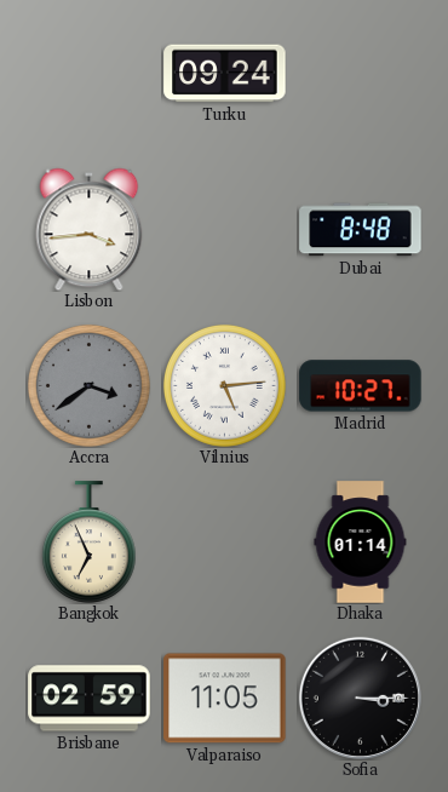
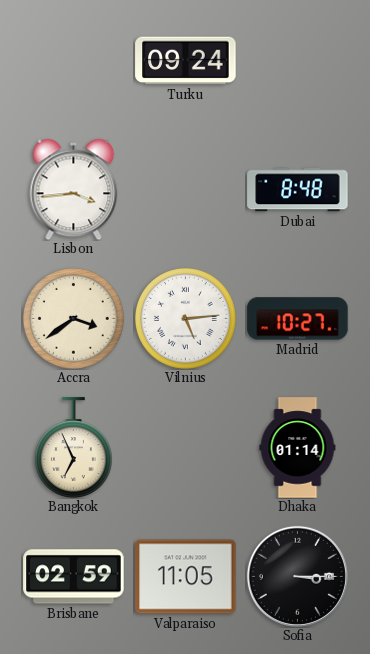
Accra dial: grey -> cream (73, 318)
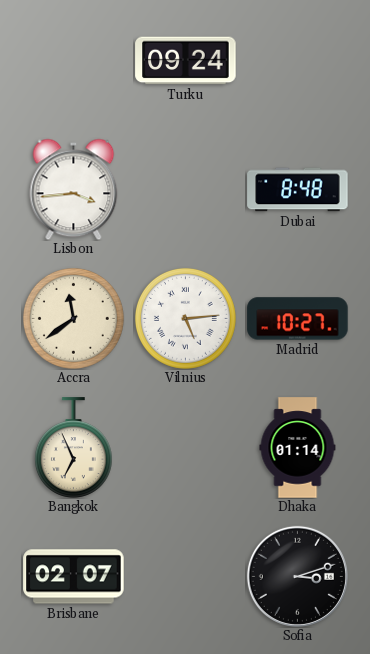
Accra: 3:39 -> 11:39 (73, 318)
Brisbane: 02:59 -> 02:07 (74, 577)
Valparaiso: 11:05 -> none (186, 577)
Sofia: 3:15 -> 3:12 (297, 576)
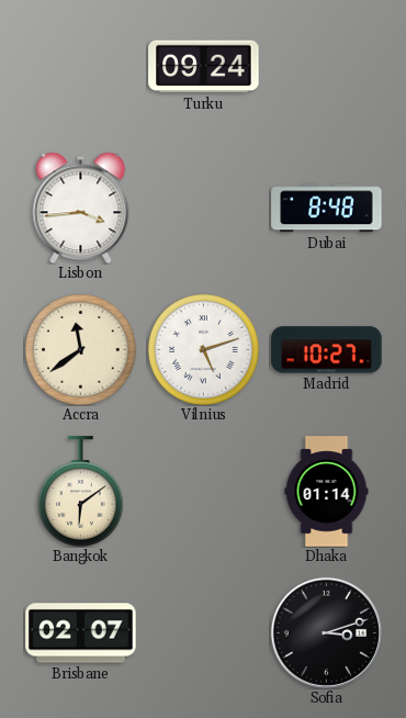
Vilnius: 5:14 -> 5:12 (203, 349)
Bangkok: 6:56 -> 6:09 (80, 492)
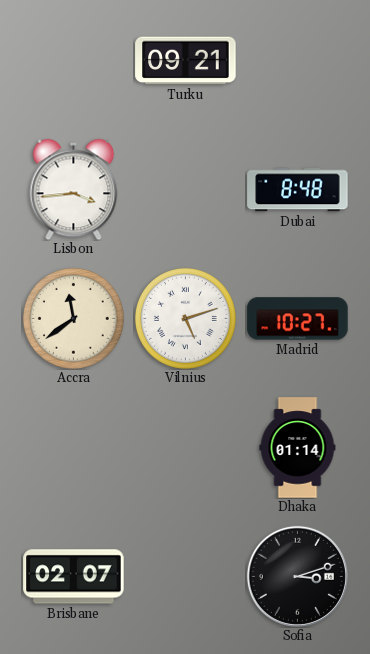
Turku: 09:24 -> 09:21 (186, 61)
Bangkok: 6:09 -> none (80, 492)
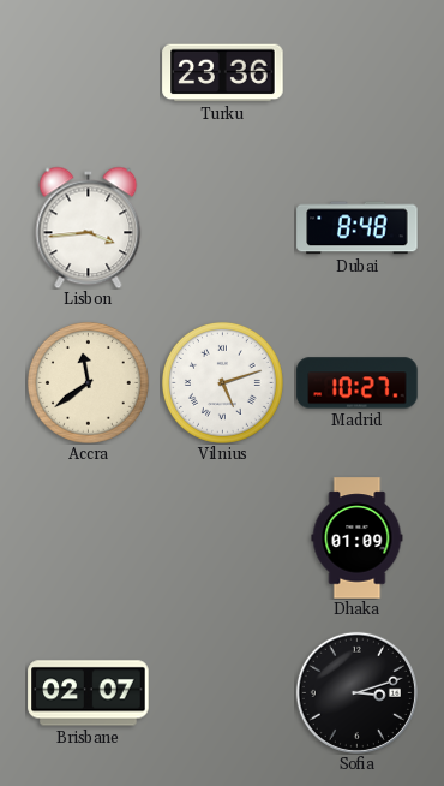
Turku: 09:21 -> 23:36 (223, 73)
Dhaka: 01:14 -> 01:09 (358, 538)
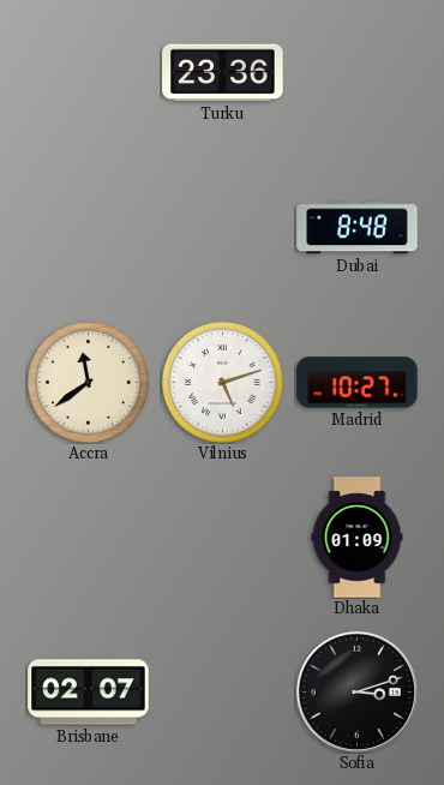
Lisbon: 3:44 -> none (89, 227)
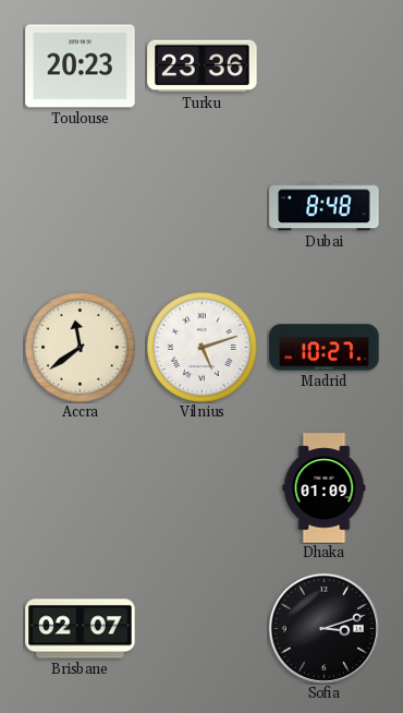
Toulouse: none -> 20:23 (81, 67)
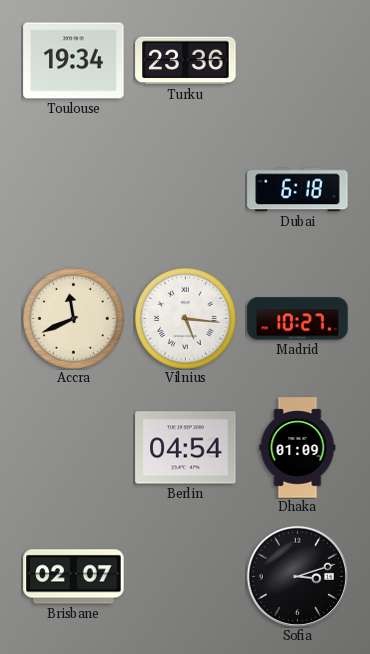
Toulouse: 20:23 -> 19:34 (74, 61)
Dubai: 8:48 -> 6:18 (298, 190)
Accra: 11:39 -> 11:41 (73, 318)
Vilnius: 5:12 -> 5:16 (185, 318)
Berlin: none -> 04:54 (186, 448)
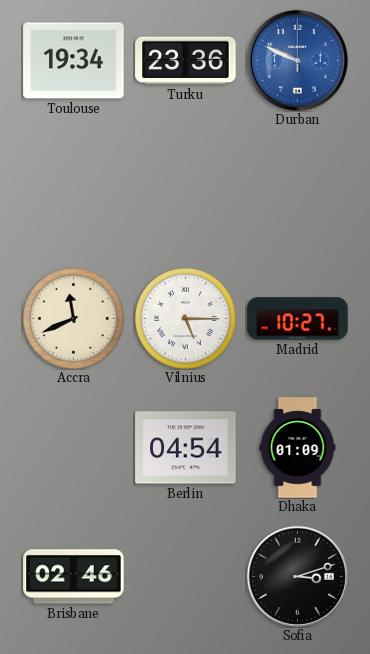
Durban: none -> 9:49 (297, 60)
Dubai: 6:18 -> none (298, 190)
Vilnius: 5:16 -> 5:15 (185, 318)
Brisbane: 02:07 -> 02:46 (74, 577)
